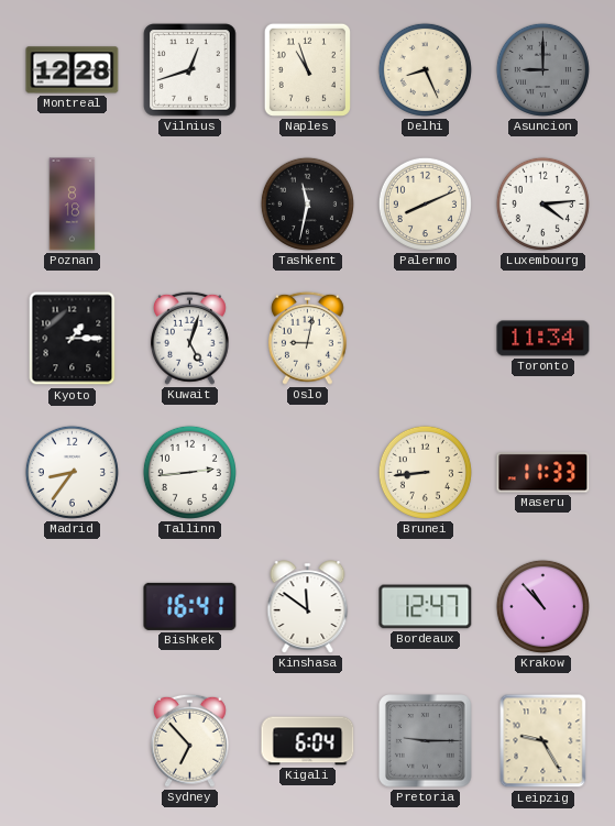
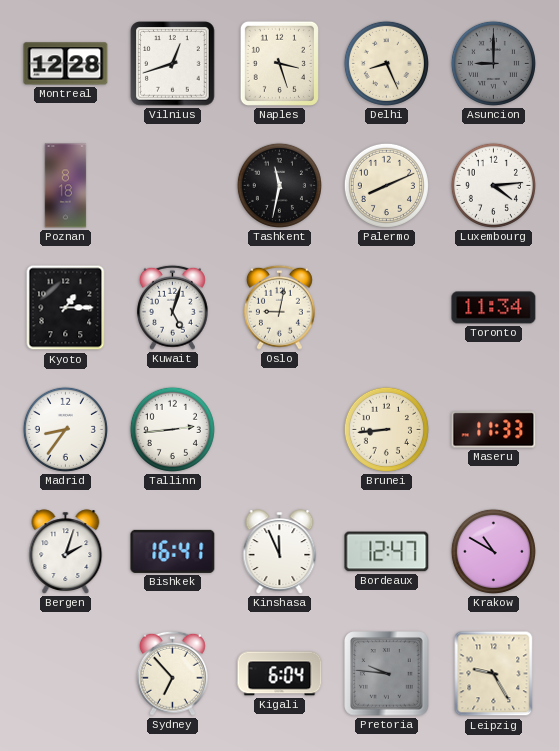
Naples: 10:57 -> 3:27 (279, 63)
Bergen: none -> 2:03 (66, 552)
Kinshasa: 11:51 -> 11:56 (280, 552)
Krakow: 10:53 -> 10:50 (493, 551)
Pretoria: 9:15 -> 9:46 (387, 674)
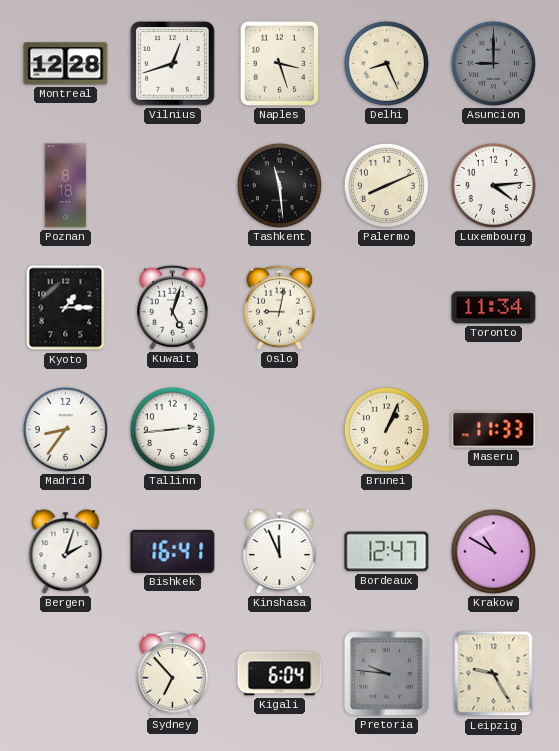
Tashkent: 11:32 -> 11:29 (279, 185)
Brunei: 8:44 -> 1:04 (386, 429)
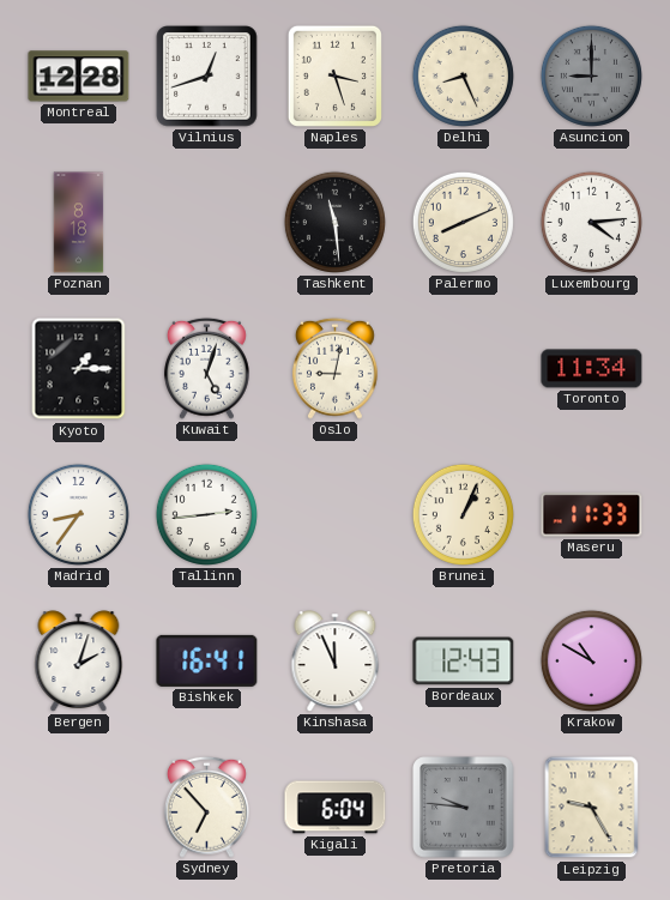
Bordeaux: 12:47 -> 12:43 (464, 662)
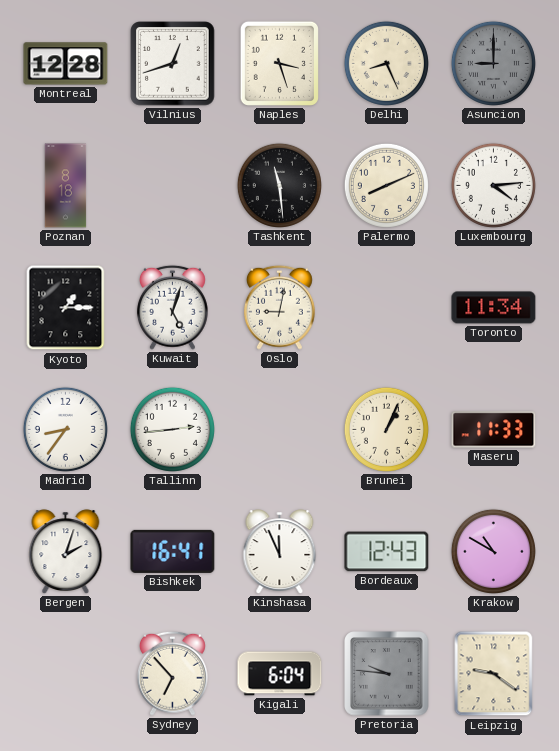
Leipzig: 9:25 -> 9:21 (494, 674)
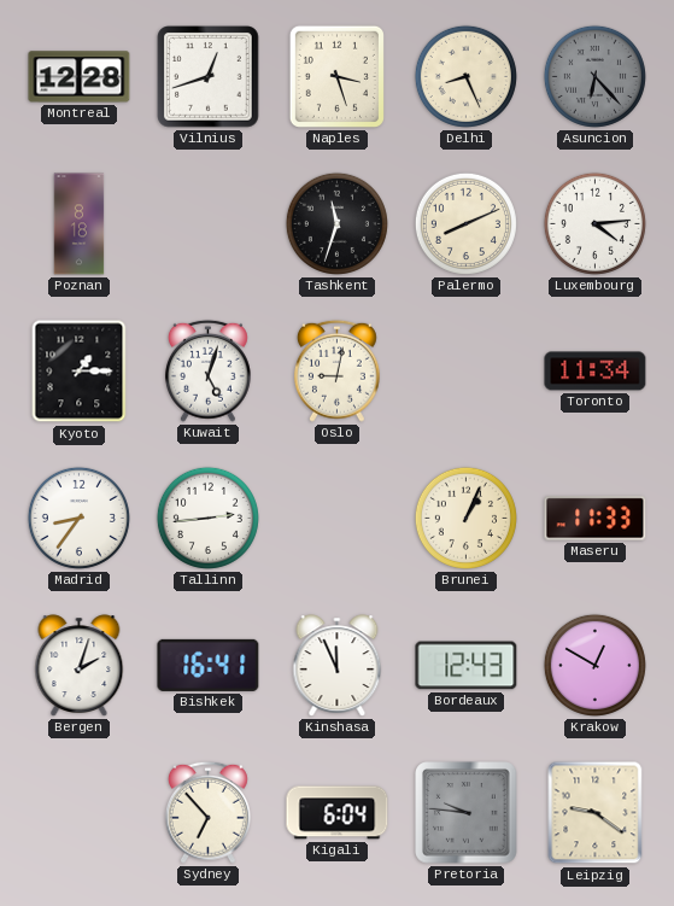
Asuncion: 9:00 -> 6:23 (594, 76)
Tashkent: 11:29 -> 11:33 (336, 223)
Krakow: 10:50 -> 12:50 (594, 665)
